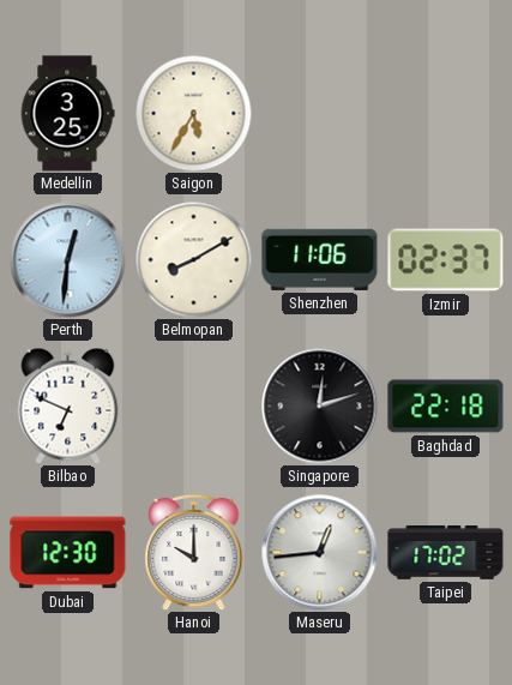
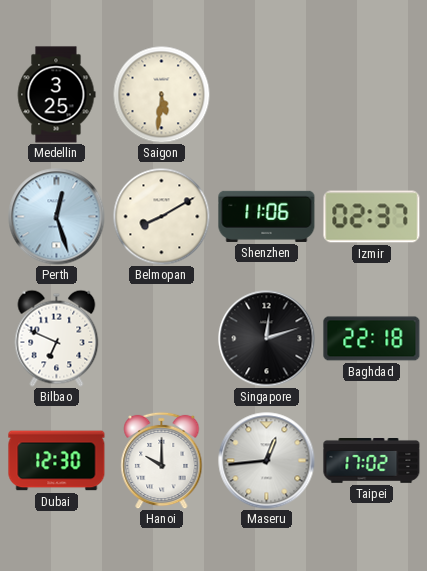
Saigon: 5:35 -> 5:31 (161, 94)
Perth: 12:31 -> 12:27 (57, 217)
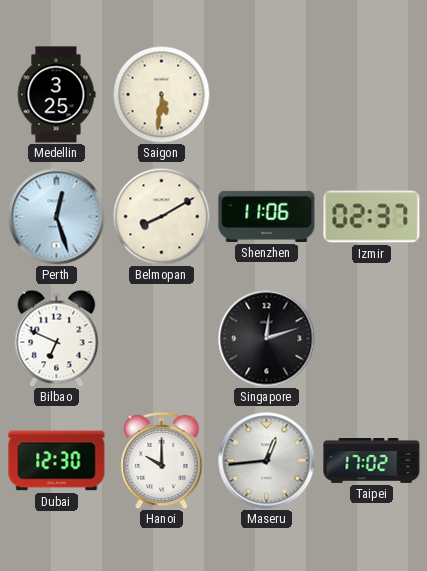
Baghdad: 22:18 -> none (372, 339)
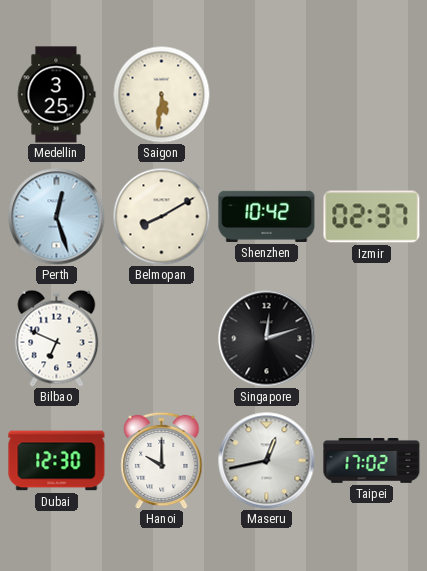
Shenzhen: 11:06 -> 10:42 (267, 216)
Maseru: 12:44 -> 12:43 (267, 461)
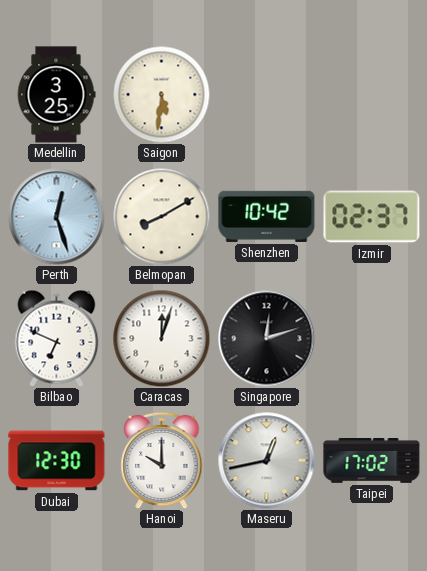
Caracas: none -> 12:03 (161, 338)
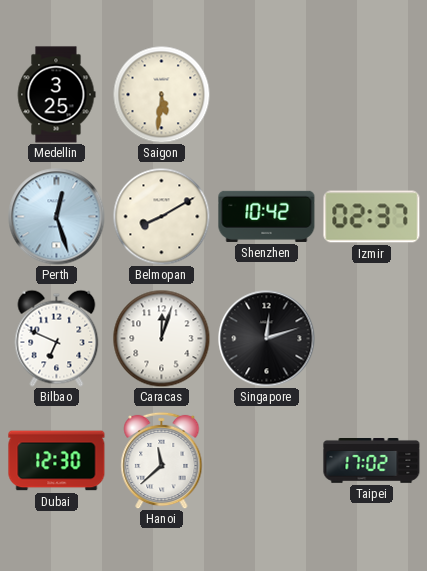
Hanoi: 10:00 -> 11:38 (162, 460)
Maseru: 12:43 -> none (267, 461)
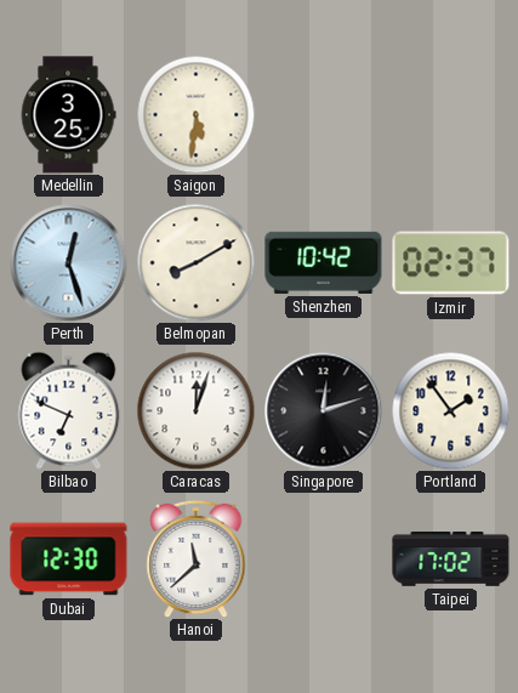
Portland: none -> 1:54 (450, 410)
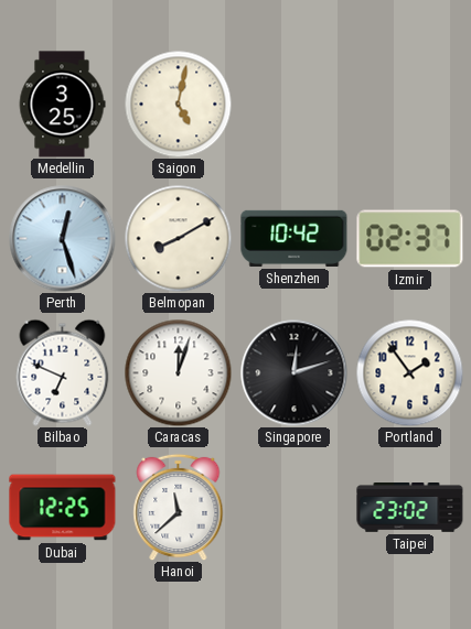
Saigon: 5:31 -> 5:02 (178, 104)
Dubai: 12:30 -> 12:25 (63, 508)
Taipei: 17:02 -> 23:02 (410, 508)
